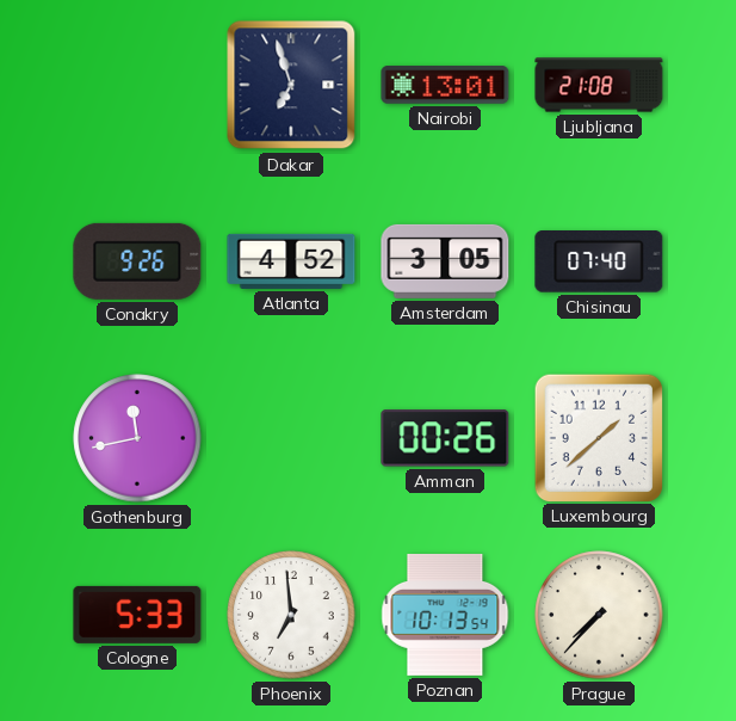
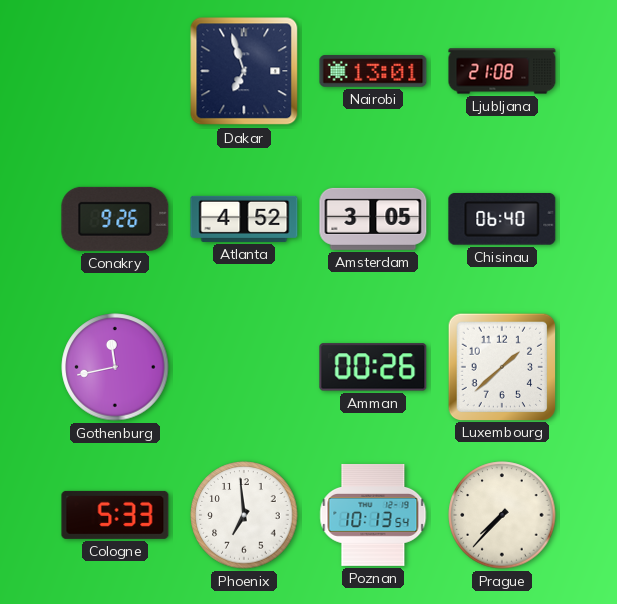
Chisinau: 07:40 -> 06:40 (502, 219)
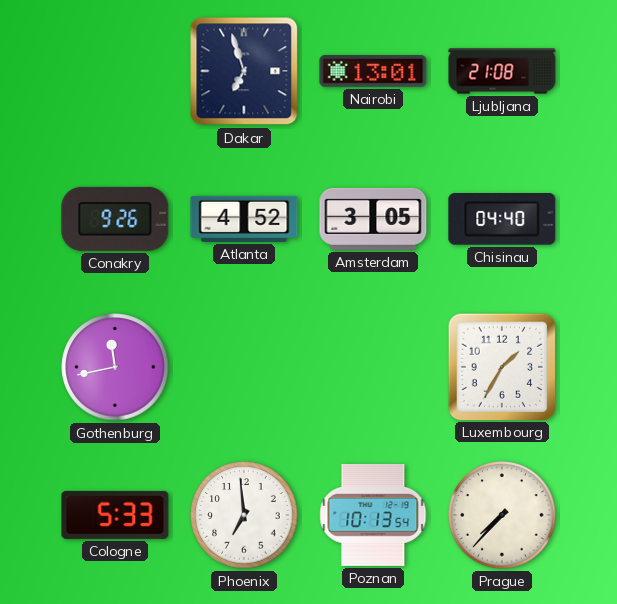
Chisinau: 06:40 -> 04:40 (502, 219)
Amman: 00:26 -> none (373, 367)
Luxembourg: 1:38 -> 1:35 (501, 366)
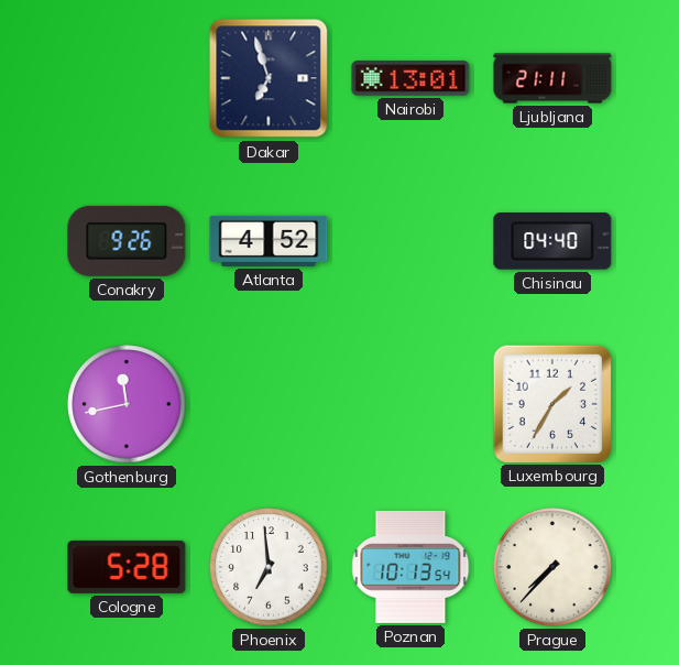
Ljubljana: 21:08 -> 21:11 (552, 78)
Amsterdam: 3:05 -> none (373, 219)
Cologne: 5:33 -> 5:28 (127, 567)
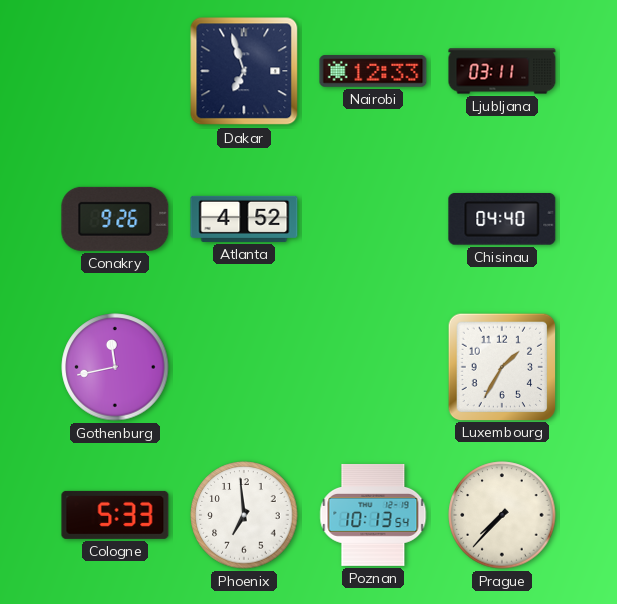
Nairobi: 13:01 -> 12:33 (373, 71)
Ljubljana: 21:11 -> 03:11 (502, 71)
Cologne: 5:28 -> 5:33 (115, 515)
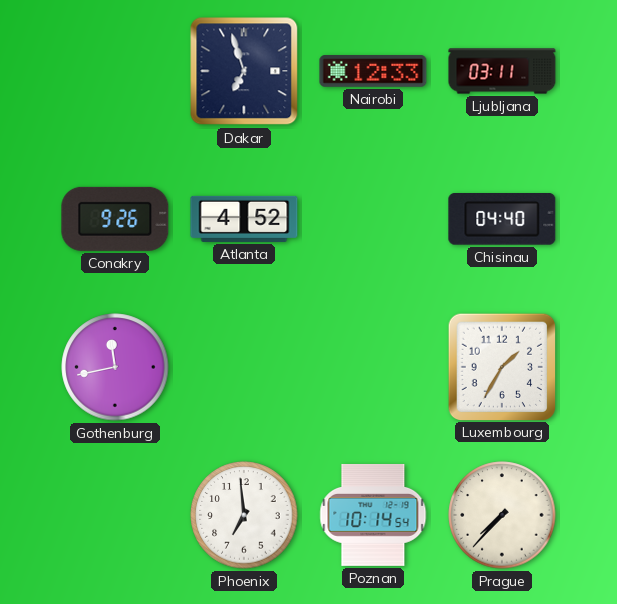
Cologne: 5:33 -> none (115, 515)
Poznan: 10:13 -> 10:14 (373, 515)
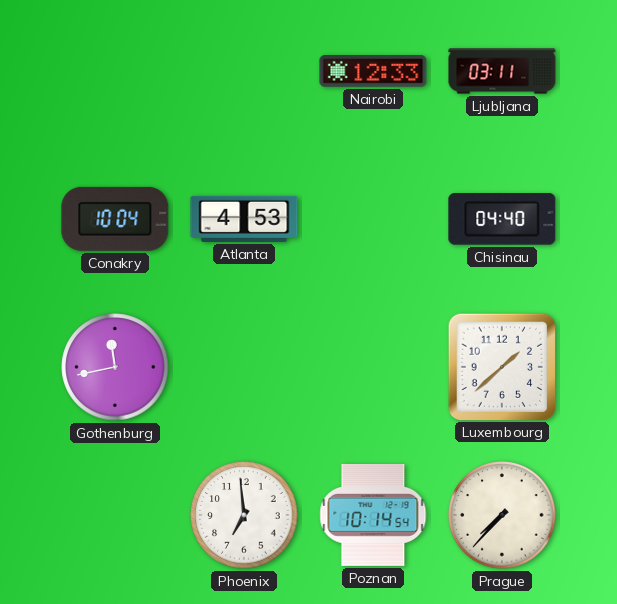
Dakar: 6:57 -> none (244, 71)
Conakry: 9:26 -> 10:04 (115, 219)
Atlanta: 4:52 -> 4:53 (244, 219)
Luxembourg: 1:35 -> 1:38 (501, 366)
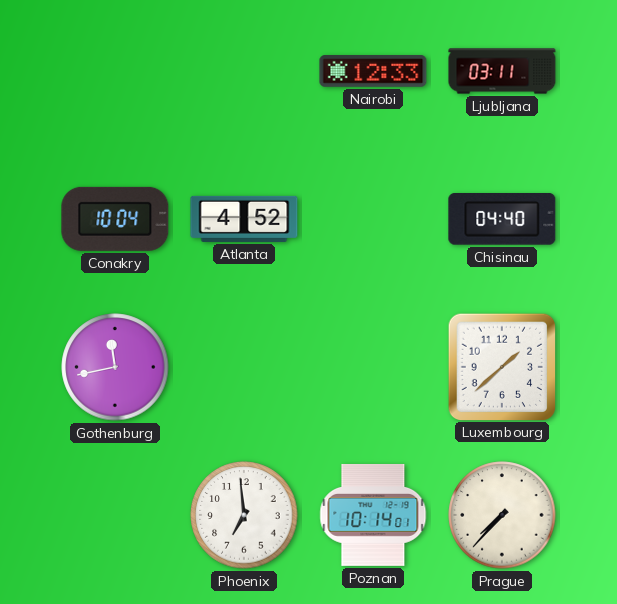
Atlanta: 4:53 -> 4:52 (244, 219)
Poznan: 10:14:54 -> 10:14:01 (373, 515)
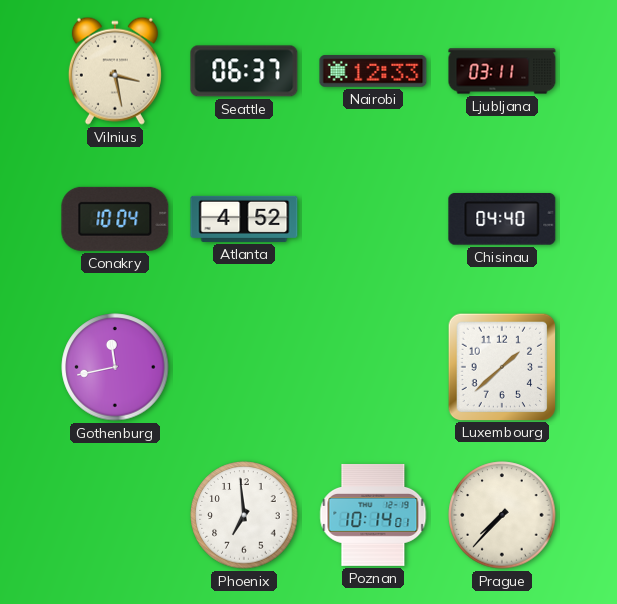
Vilnius: none -> 3:28 (115, 71)
Seattle: none -> 06:37 (244, 71)
